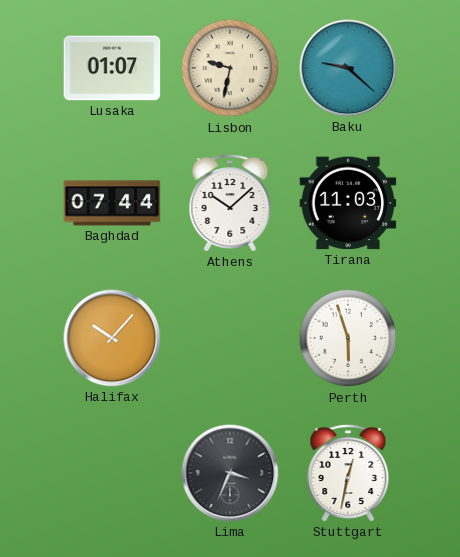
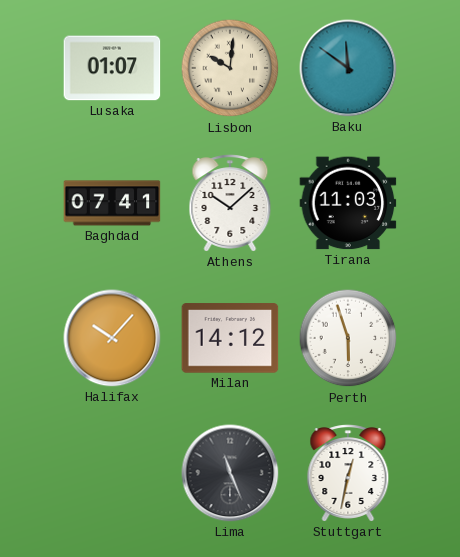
Lisbon: 9:32 -> 10:01 (230, 68)
Baku: 9:22 -> 11:51 (348, 68)
Baghdad: 07:44 -> 07:41 (112, 203)
Milan: none -> 14:12 (230, 338)
Lima: 3:34 -> 11:26 (230, 473)
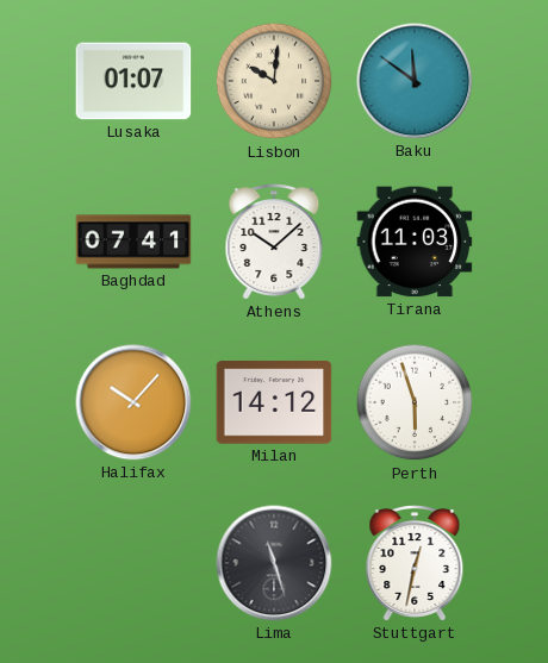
Lima: 11:26 -> 11:27 (274, 563)
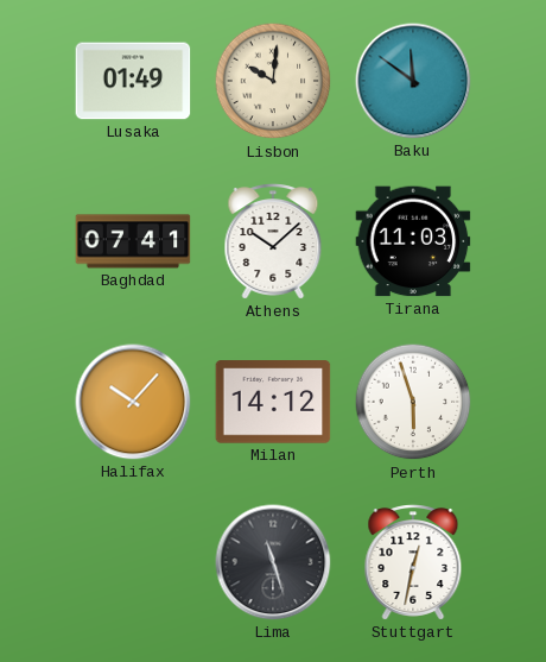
Lusaka: 01:07 -> 01:49 (133, 81)
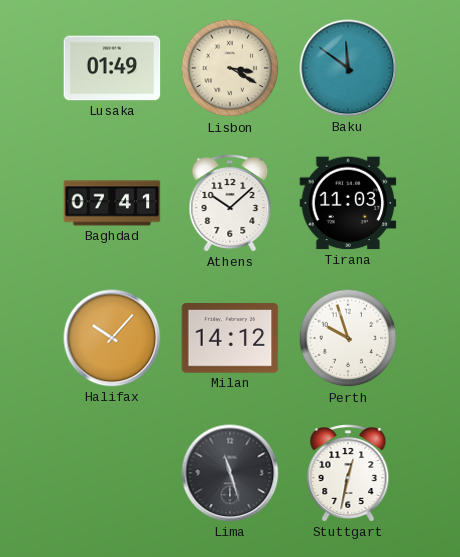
Lisbon: 10:01 -> 3:20 (230, 68)
Perth: 5:57 -> 9:57 (348, 338)
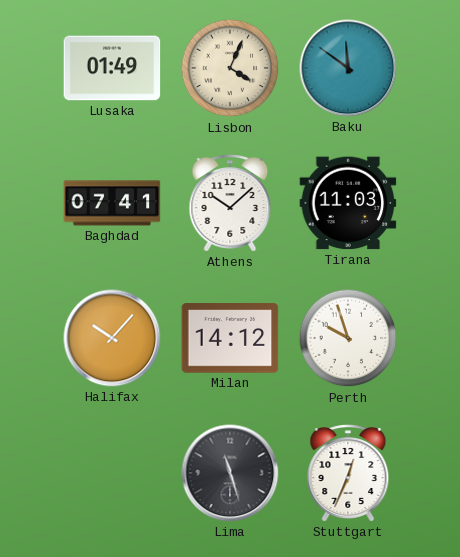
Lisbon: 3:20 -> 4:04 (230, 68)
Stuttgart: 12:32 -> 12:34 (348, 473)
